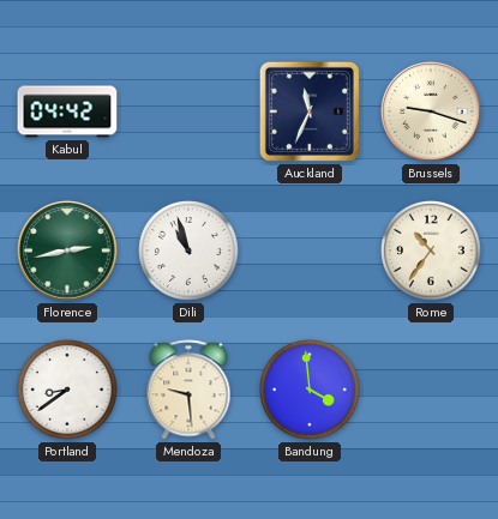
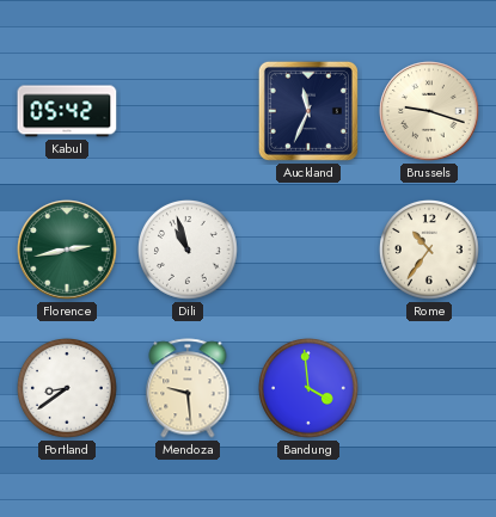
Kabul: 04:42 -> 05:42 (67, 111)
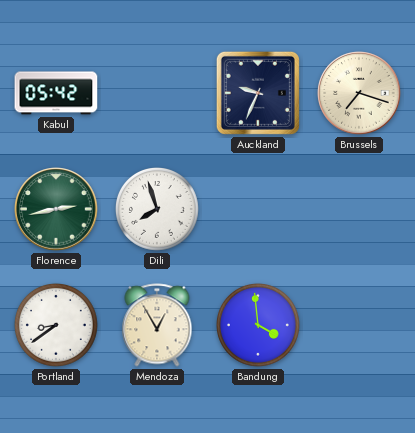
Auckland: 11:34 -> 9:34 (258, 93)
Brussels: 9:18 -> 7:18 (359, 93)
Dili: 10:57 -> 7:57 (158, 210)
Rome: 10:36 -> none (430, 251)
Mendoza: 9:29 -> 12:55 (157, 325)
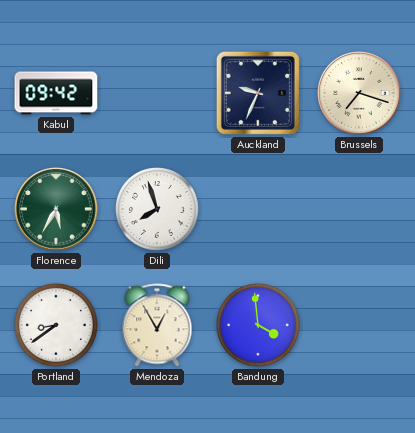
Kabul: 05:42 -> 09:42 (56, 93)
Florence: 2:43 -> 5:35 (56, 209)
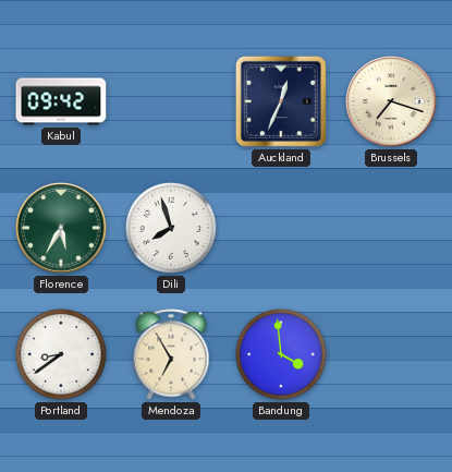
Auckland: 9:34 -> 12:34 (281, 101)
Mendoza: 12:55 -> 6:55 (171, 354)
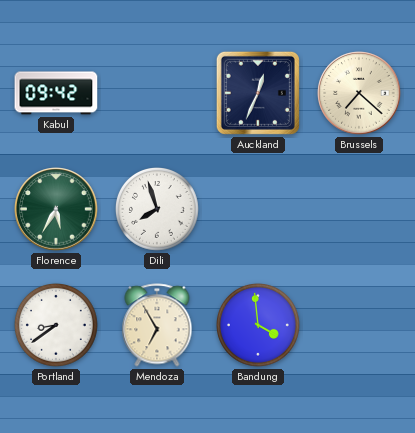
Brussels: 7:18 -> 7:22 (359, 93)
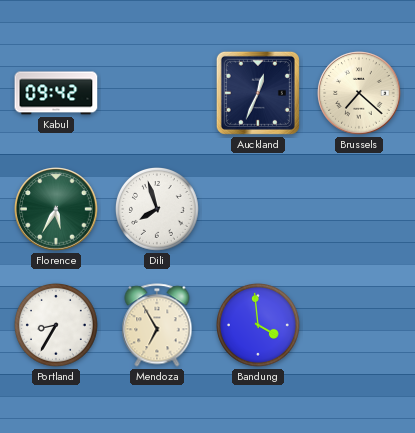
Portland: 8:39 -> 8:35 (57, 326)
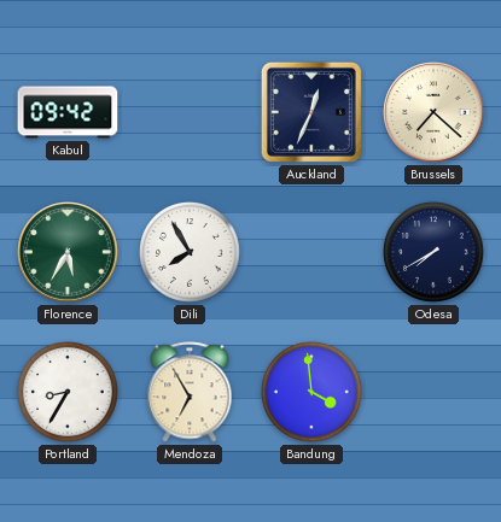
Dili: 7:57 -> 7:55 (191, 253)
Odesa: none -> 7:40 (435, 253)
